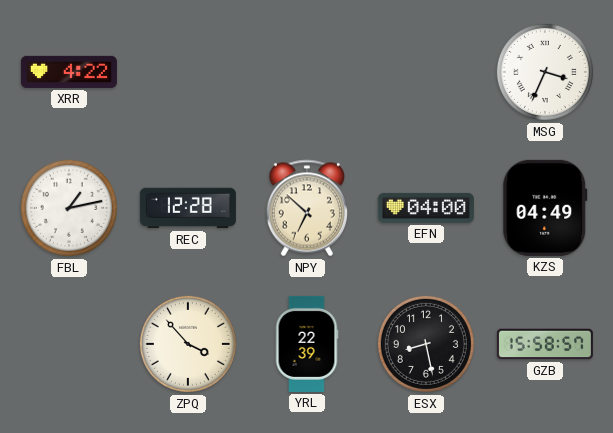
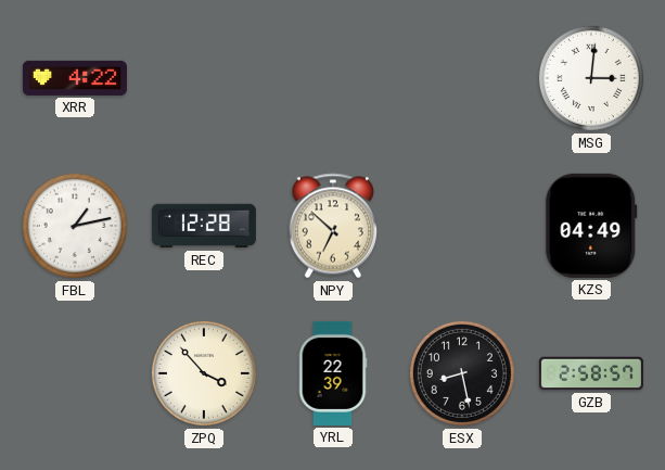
MSG: 3:34 -> 3:01 (591, 78)
EFN: 04:00 -> none (426, 208)
GZB: 15:58 -> 2:58 (591, 373)
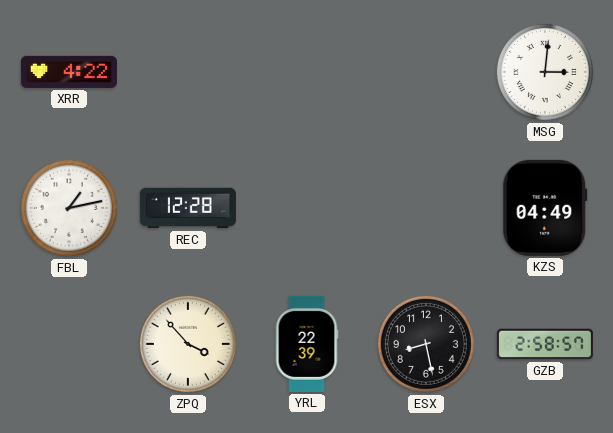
NPY: 6:52 -> none (332, 226)
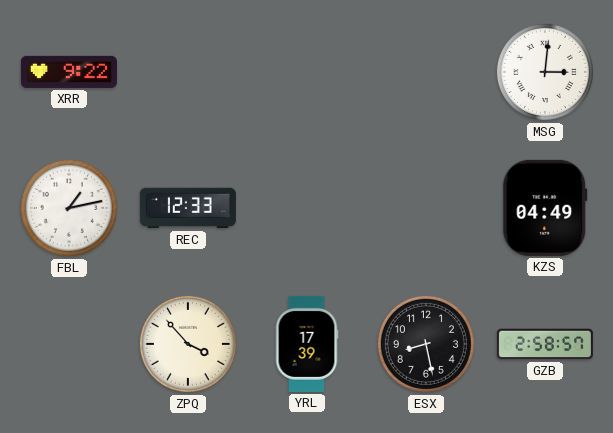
XRR: 4:22 -> 9:22 (69, 72)
REC: 12:28 -> 12:33 (188, 208)
YRL: 22:39 -> 17:39 (307, 344)
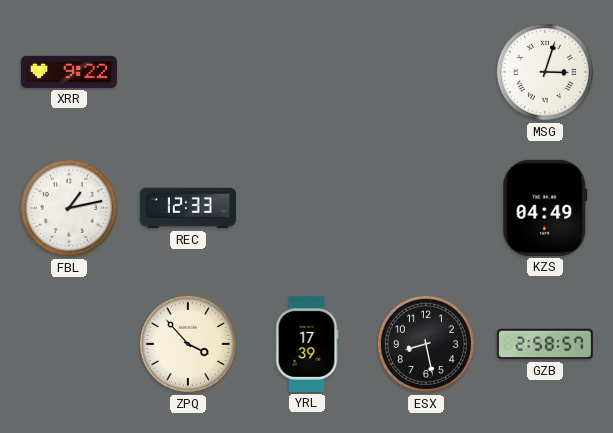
MSG: 3:01 -> 3:03 (545, 72)
